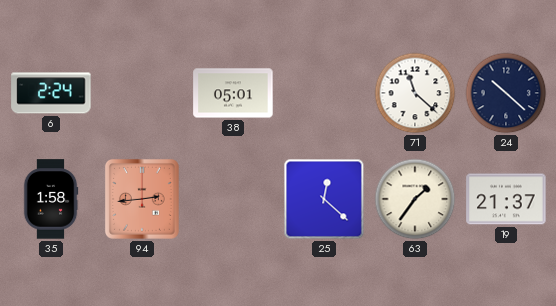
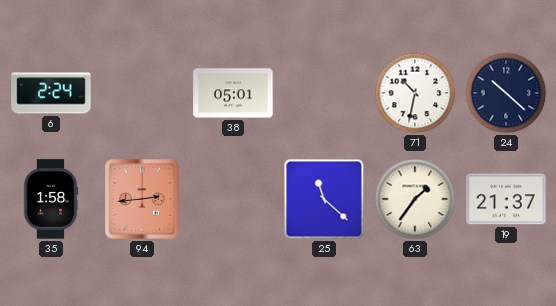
71: 11:22 -> 10:32 (415, 93)
25: 12:22 -> 11:22 (324, 199)
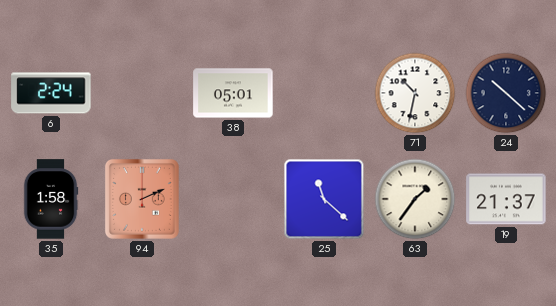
94: 2:44 -> 2:11 (142, 199)
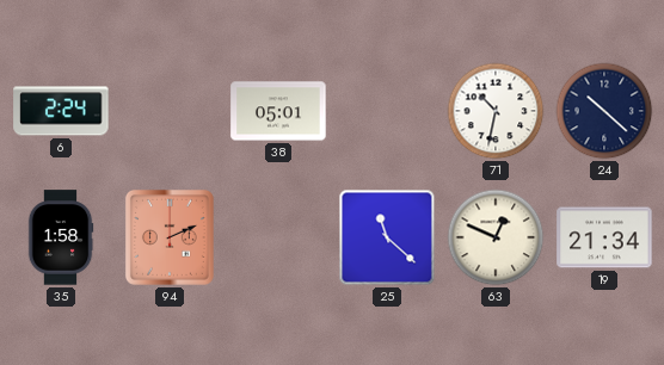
63: 1:36 -> 12:49 (496, 237)
19: 21:37 -> 21:34 (604, 237)
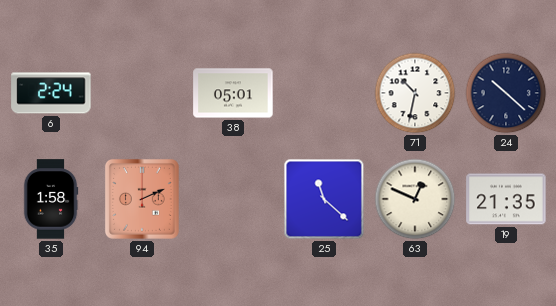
19: 21:34 -> 21:35 (506, 199)
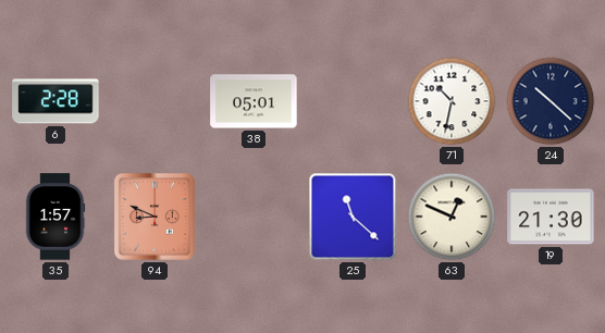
6: 2:24 -> 2:28 (55, 101)
35: 1:58 -> 1:57 (55, 217)
94: 2:11 -> 8:49 (155, 217)
19: 21:35 -> 21:30 (551, 217)
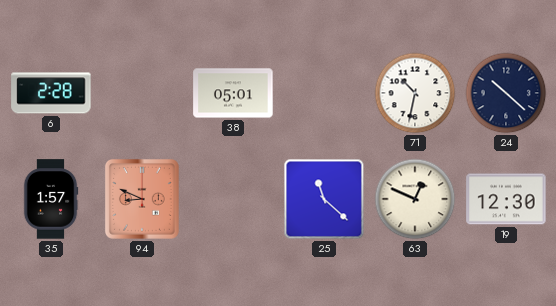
19: 21:30 -> 12:30 (506, 199)
